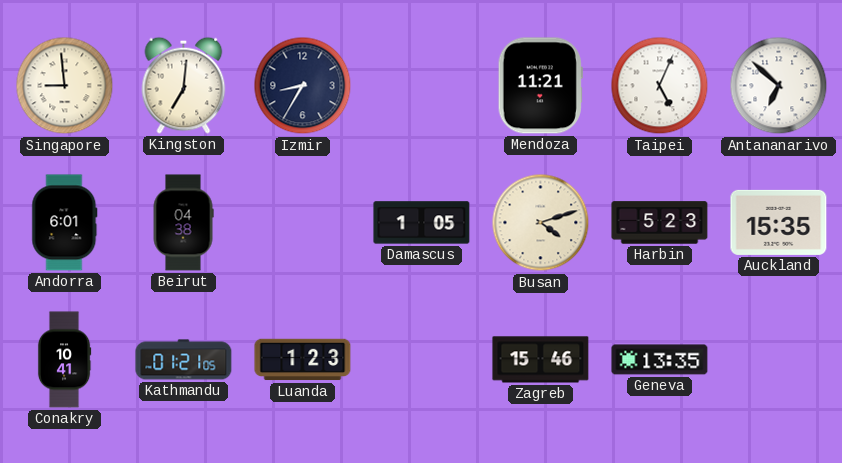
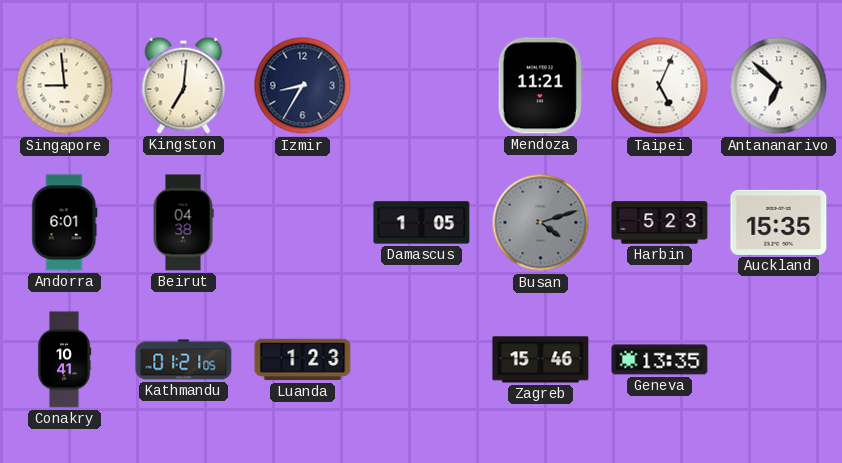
Busan dial: cream -> grey (541, 223)
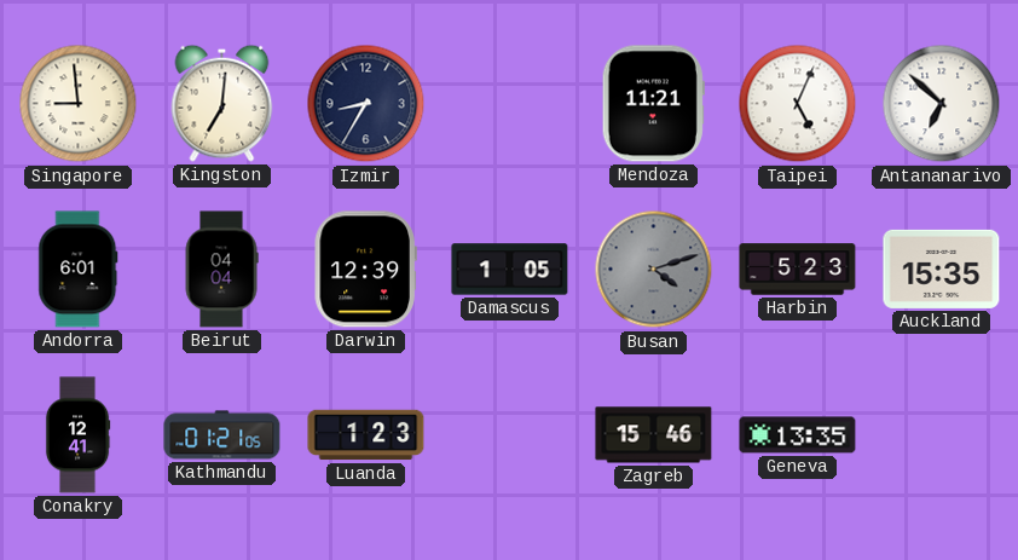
Beirut: 04:38 -> 04:04 (221, 270)
Darwin: none -> 12:39 (365, 270)
Conakry: 10:41 -> 12:41 (77, 435)
